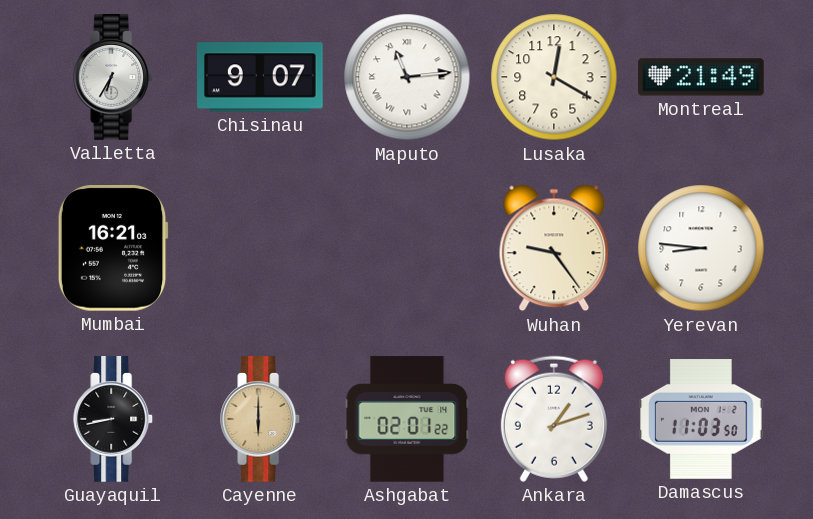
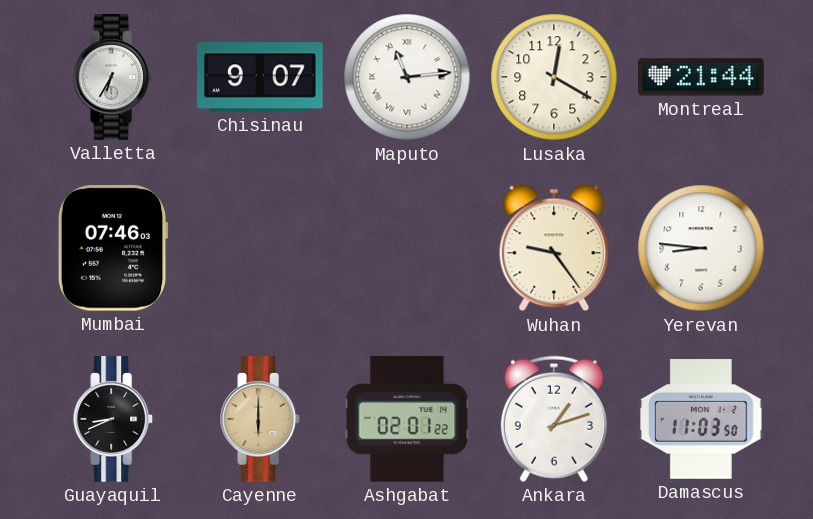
Montreal: 21:49 -> 21:44 (701, 77)
Mumbai: 16:21 -> 07:46 (113, 249)
Guayaquil: 8:43 -> 8:41 (114, 419)
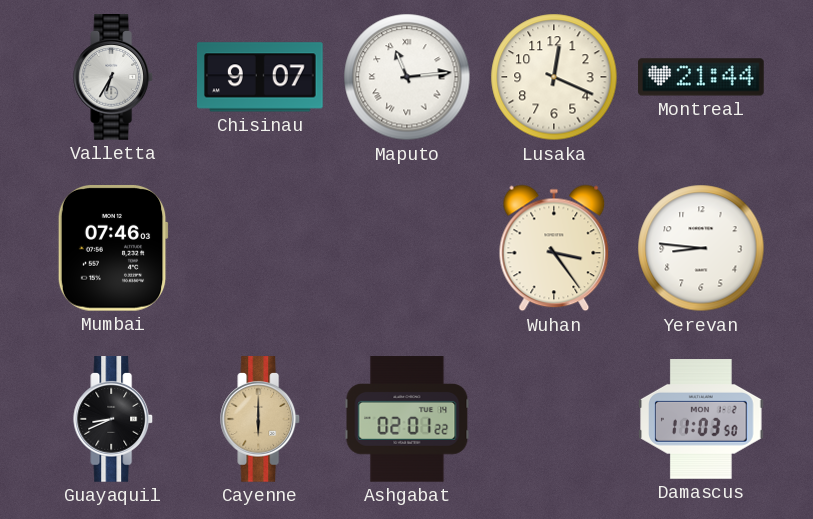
Lusaka: 12:20 -> 12:19 (554, 77)
Wuhan: 9:24 -> 3:24 (554, 248)
Ankara: 1:12 -> none (554, 419)
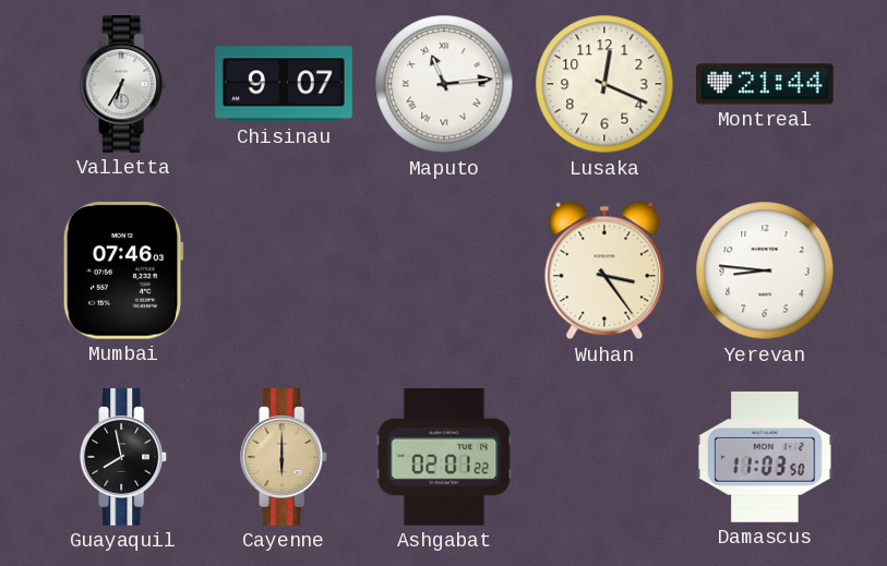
Guayaquil: 8:41 -> 7:58 (124, 457)
